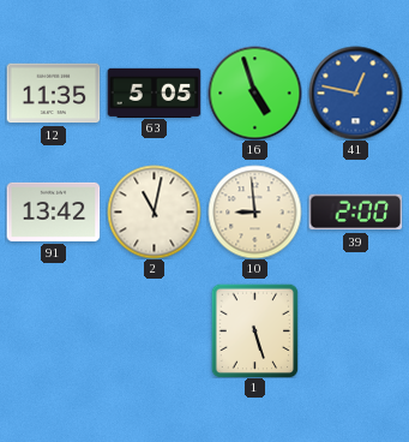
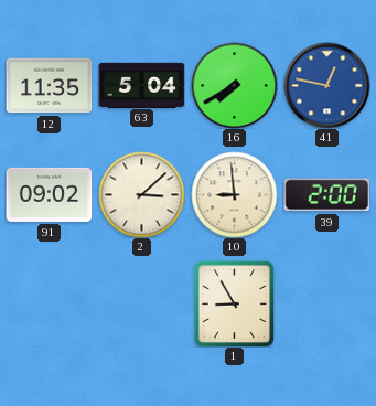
63: 5:05 -> 5:04 (141, 85)
16: 4:57 -> 7:40 (234, 85)
91: 13:42 -> 09:02 (49, 194)
2: 11:02 -> 3:08 (141, 194)
1: 5:27 -> 8:55 (235, 303)
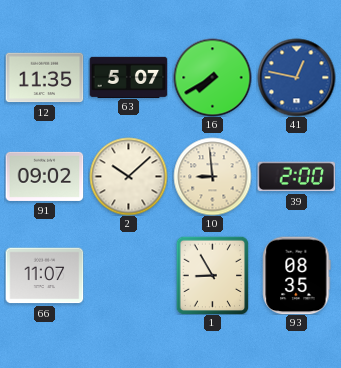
63: 5:04 -> 5:07 (128, 77)
2: 3:08 -> 10:08 (128, 176)
66: none -> 11:07 (44, 276)
93: none -> 08:35 (297, 275)
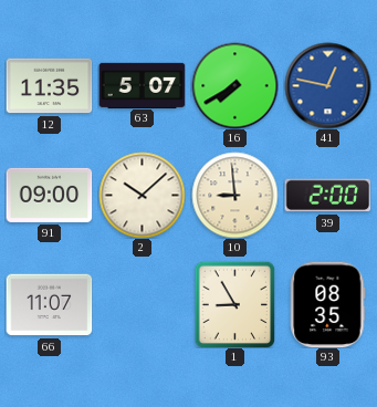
91: 09:02 -> 09:00 (49, 195)
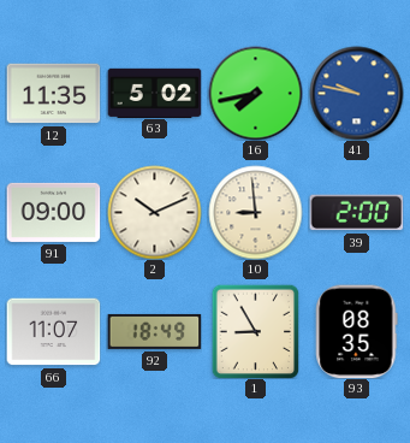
63: 5:07 -> 5:02 (154, 93)
16: 7:40 -> 7:43 (255, 93)
41: 12:47 -> 9:47 (356, 93)
2: 10:08 -> 10:11 (154, 212)
92: none -> 18:49 (154, 331)
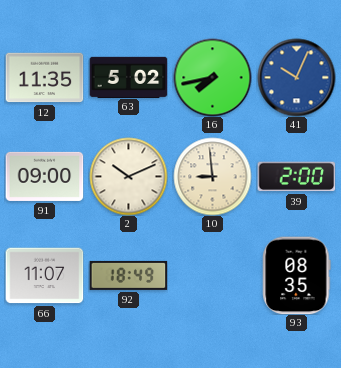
41: 9:47 -> 10:04 (296, 77)
1: 8:55 -> none (256, 331)
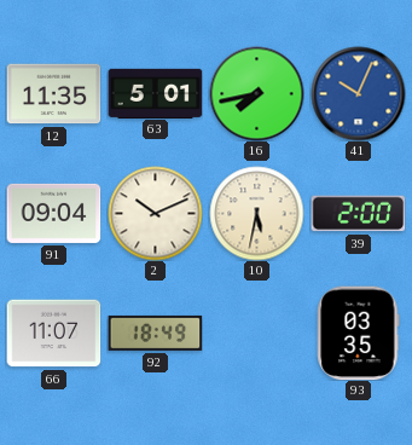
63: 5:02 -> 5:01 (155, 93)
91: 09:00 -> 09:04 (53, 213)
10: 8:59 -> 5:32 (256, 213)
93: 08:35 -> 03:35 (359, 333)
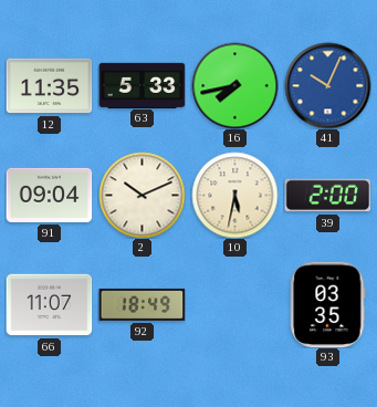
63: 5:01 -> 5:33 (142, 85)
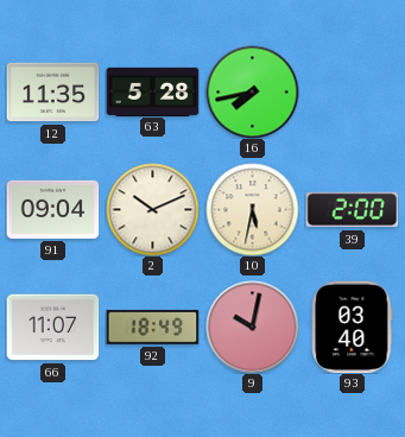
63: 5:33 -> 5:28 (152, 91)
41: 10:04 -> none (327, 85)
9: none -> 10:02 (252, 327)
93: 03:35 -> 03:40 (353, 327)
